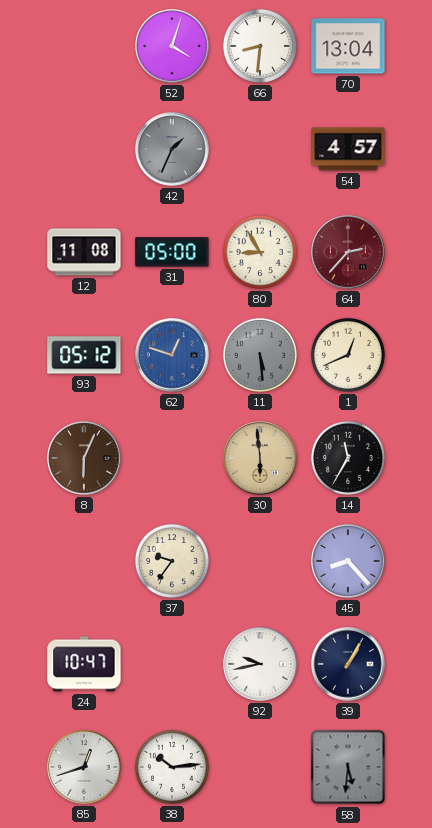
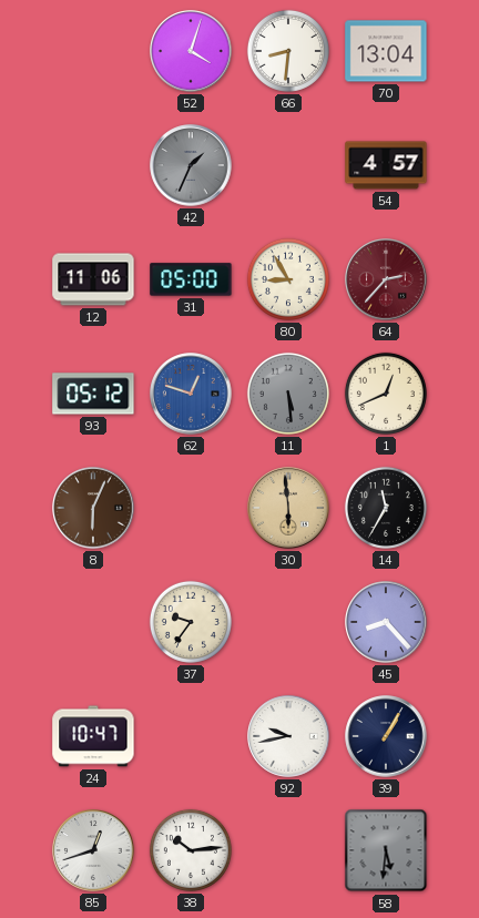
12: 11:08 -> 11:06 (93, 279)
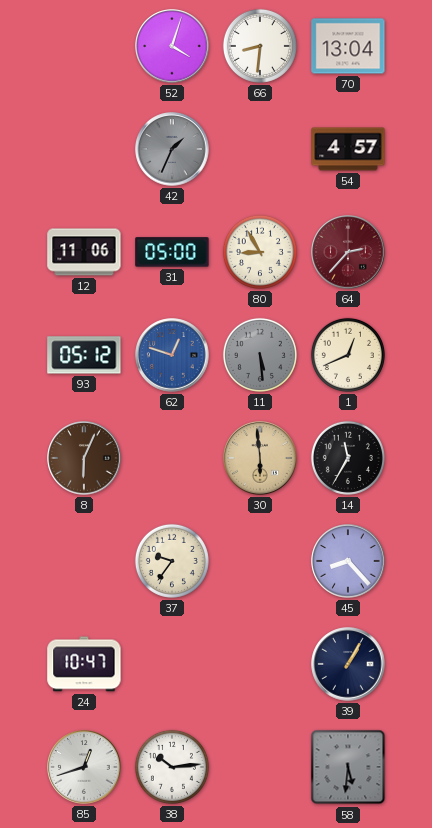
92: 9:43 -> none (288, 736)
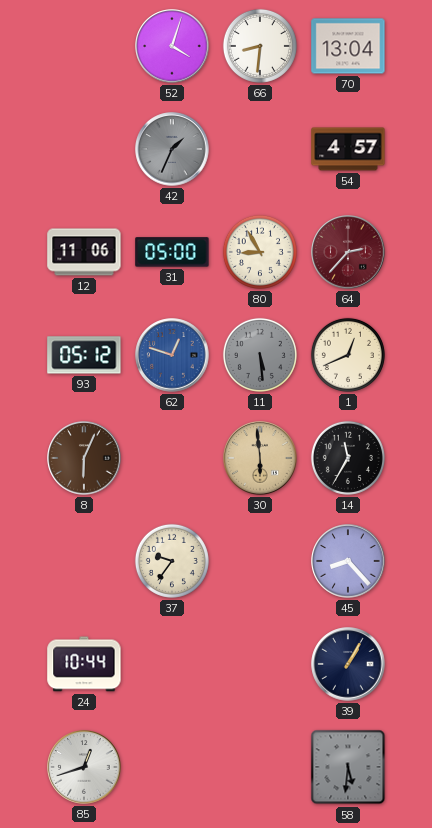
24: 10:47 -> 10:44 (84, 664)
38: 10:14 -> none (172, 767)
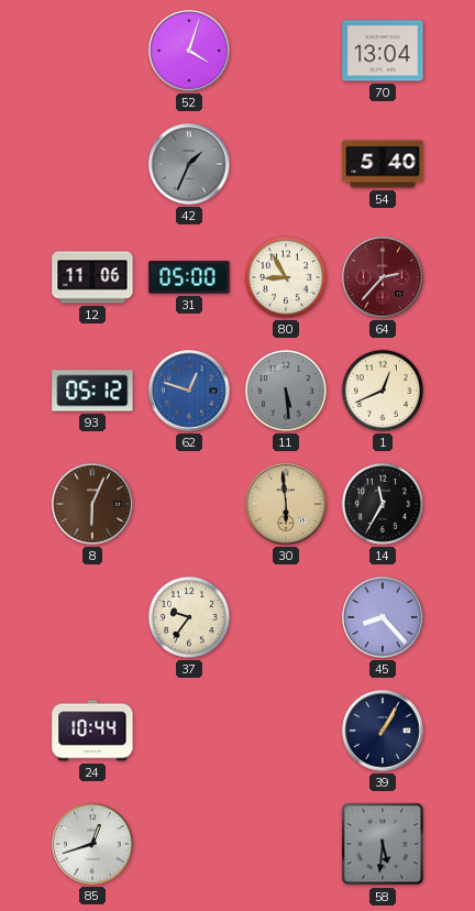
66: 8:31 -> none (260, 46)
54: 4:57 -> 5:40 (383, 164)
